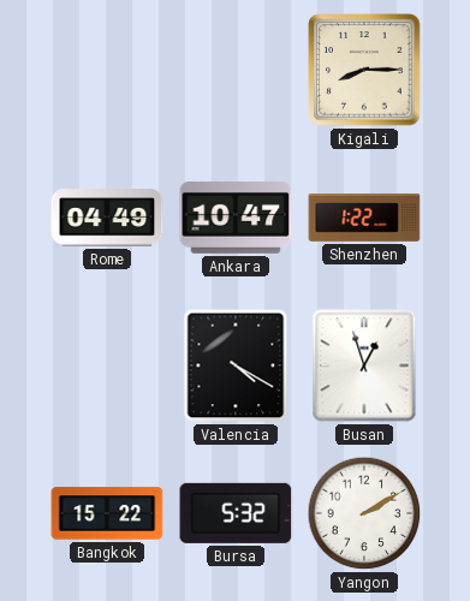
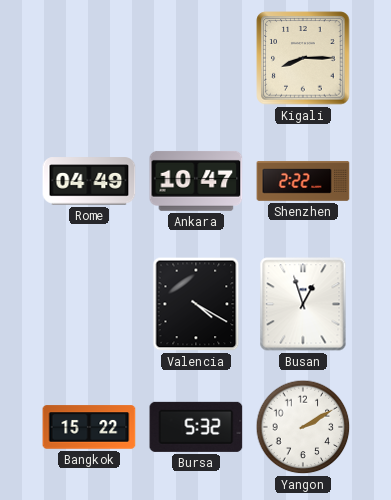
Shenzhen: 1:22 -> 2:22 (303, 181)
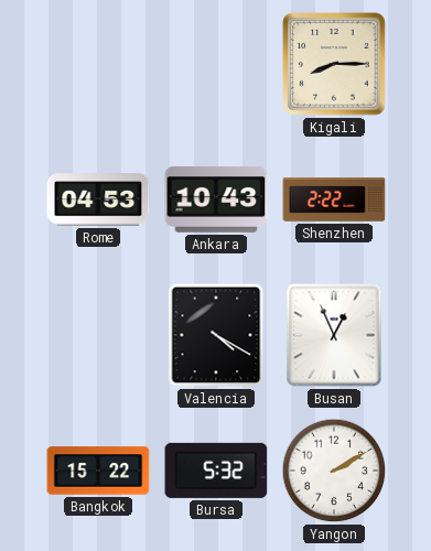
Rome: 04:49 -> 04:53 (98, 199)
Ankara: 10:47 -> 10:43 (216, 199)
Busan: 12:57 -> 12:56 (334, 335)
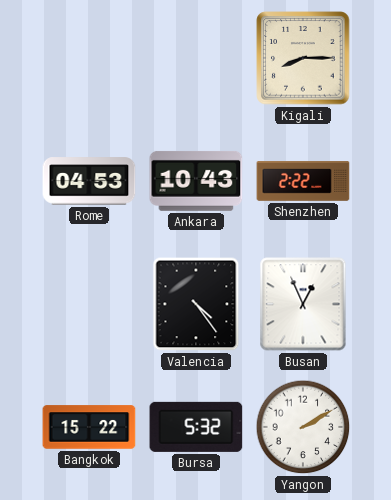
Valencia: 4:20 -> 4:24 (196, 304)
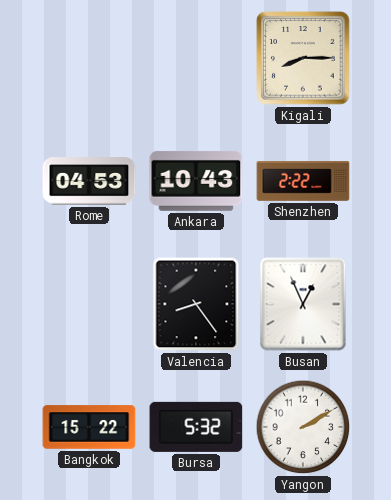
Valencia: 4:24 -> 8:24 (196, 304)
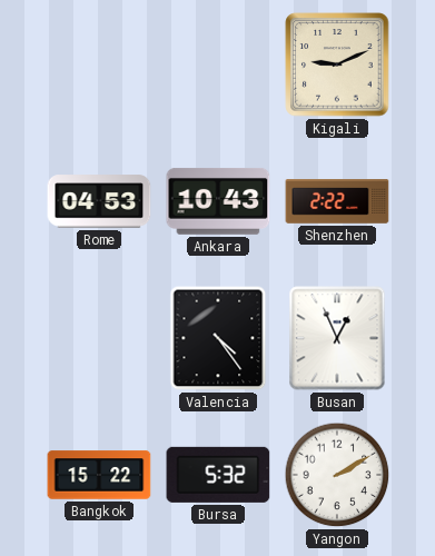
Kigali: 8:15 -> 9:11 (337, 64)
Valencia: 8:24 -> 4:24 (218, 338)
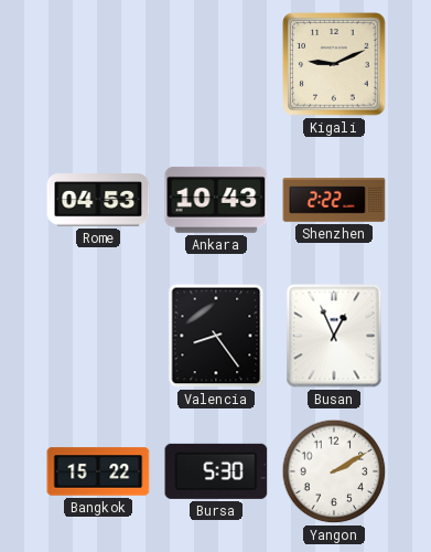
Valencia: 4:24 -> 8:24 (216, 336)
Bursa: 5:32 -> 5:30 (216, 471)
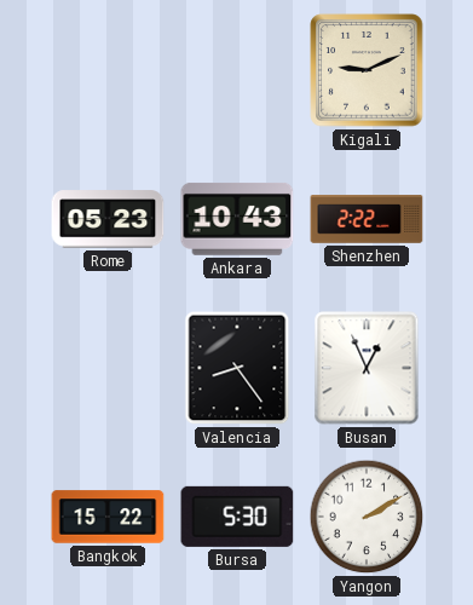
Rome: 04:53 -> 05:23 (108, 219)
